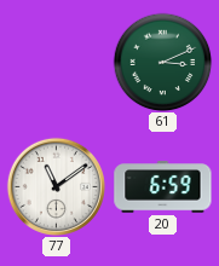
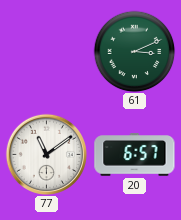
20: 6:59 -> 6:57 (135, 155)
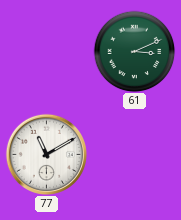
77: 11:09 -> 11:10 (46, 154)
20: 6:57 -> none (135, 155)
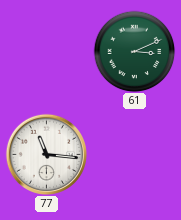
77: 11:10 -> 11:16 (46, 154)
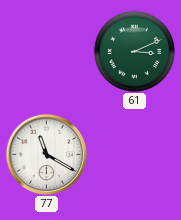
77: 11:16 -> 11:20 (46, 154)
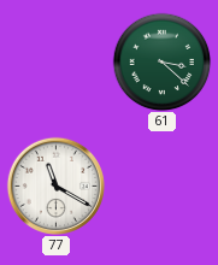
61: 3:11 -> 3:22 (161, 61)
